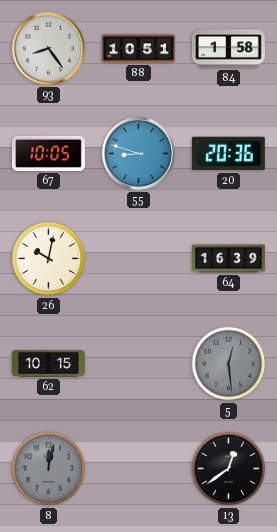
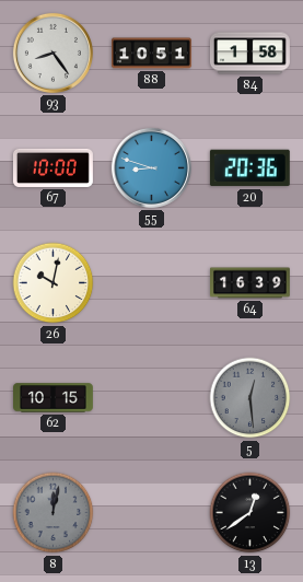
67: 10:05 -> 10:00 (54, 167)
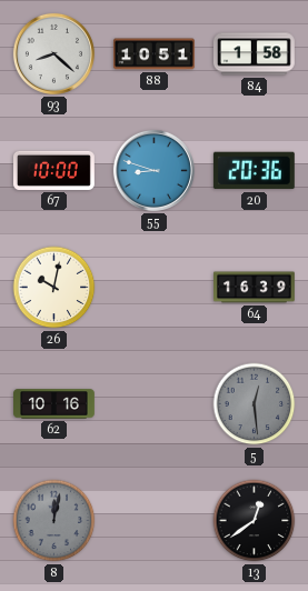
93: 8:24 -> 8:22 (53, 53)
62: 10:15 -> 10:16 (54, 404)
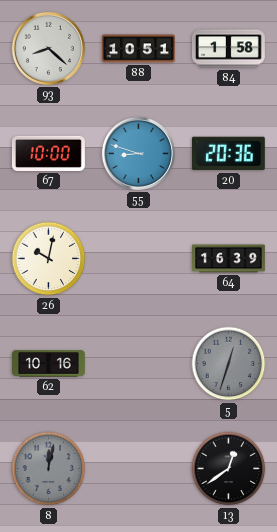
5: 12:29 -> 12:33 (229, 364)
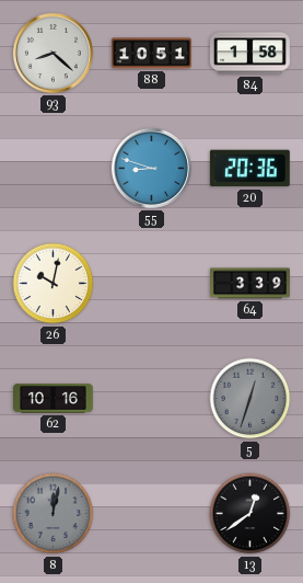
67: 10:00 -> none (49, 153)
64: 16:39 -> 3:39 (250, 284)
